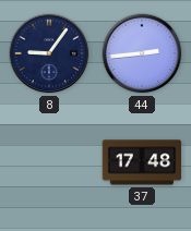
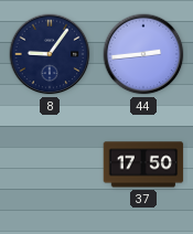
37: 17:48 -> 17:50 (143, 164)
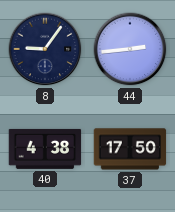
40: none -> 4:38 (45, 149)
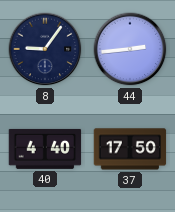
40: 4:38 -> 4:40 (45, 149)
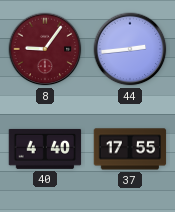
8 dial: navy -> burgundy (45, 49)
37: 17:50 -> 17:55 (130, 149)
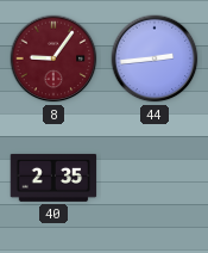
40: 4:40 -> 2:35 (53, 178)
37: 17:55 -> none (130, 149)
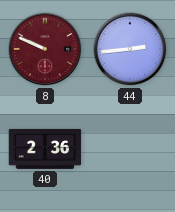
8: 9:06 -> 9:49 (45, 49)
40: 2:35 -> 2:36 (45, 149)
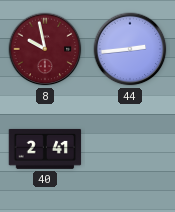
8: 9:49 -> 9:58 (45, 49)
40: 2:36 -> 2:41 (45, 149)
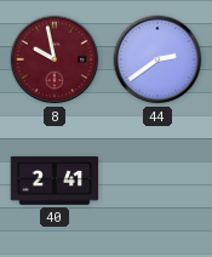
44: 2:44 -> 2:39 (157, 59)
